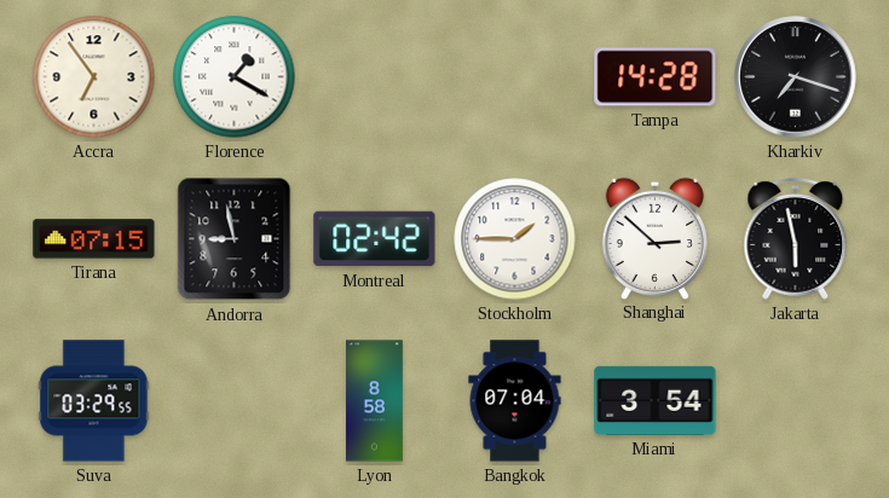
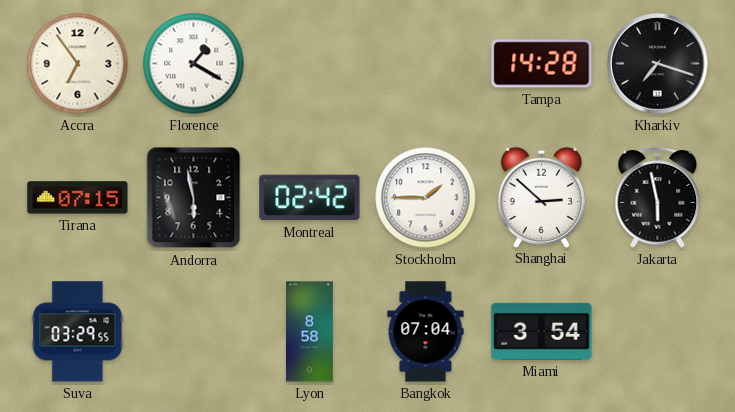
Andorra: 8:58 -> 5:58 (194, 198)
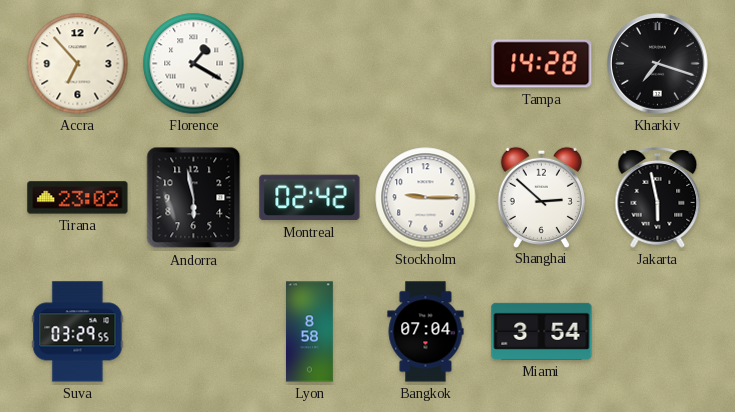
Accra: 6:54 -> 6:53 (78, 64)
Tirana: 07:15 -> 23:02 (78, 198)
Stockholm: 1:45 -> 9:15 (426, 198)
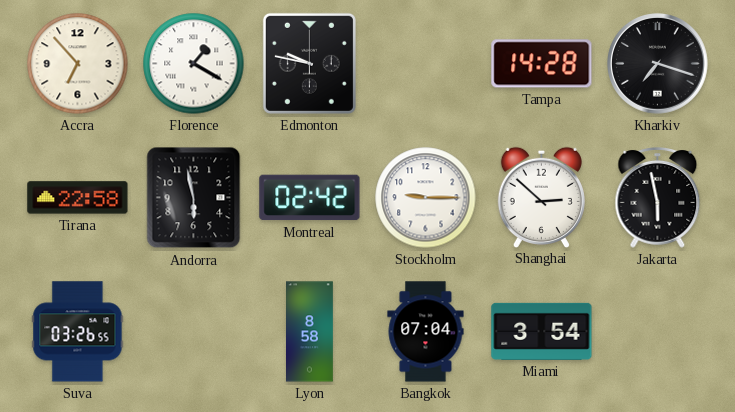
Edmonton: none -> 9:47 (309, 63)
Tirana: 23:02 -> 22:58 (78, 198)
Suva: 03:29 -> 03:26 (78, 332)
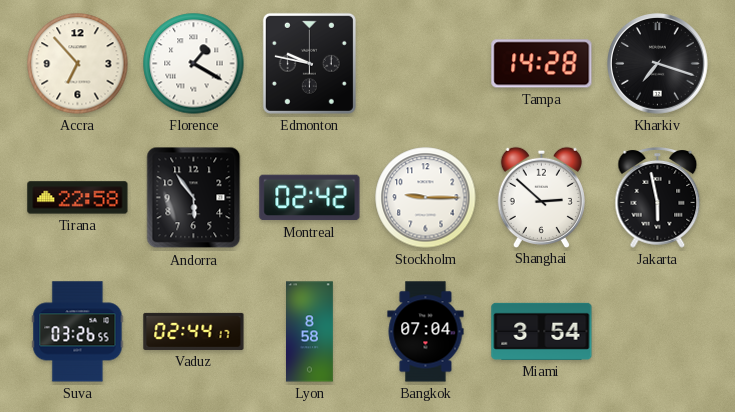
Andorra: 5:58 -> 5:54 (194, 198)
Vaduz: none -> 02:44 (194, 331)
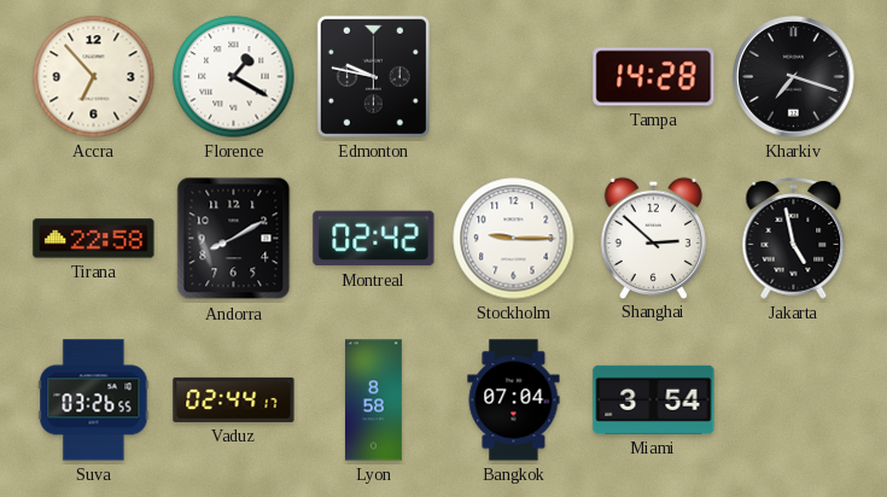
Andorra: 5:54 -> 8:10 (234, 239)
Jakarta: 5:58 -> 4:58 (794, 239)
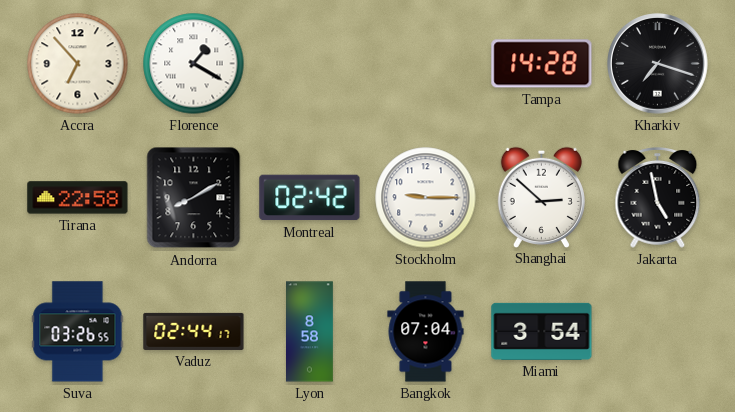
Edmonton: 9:47 -> none (373, 76)
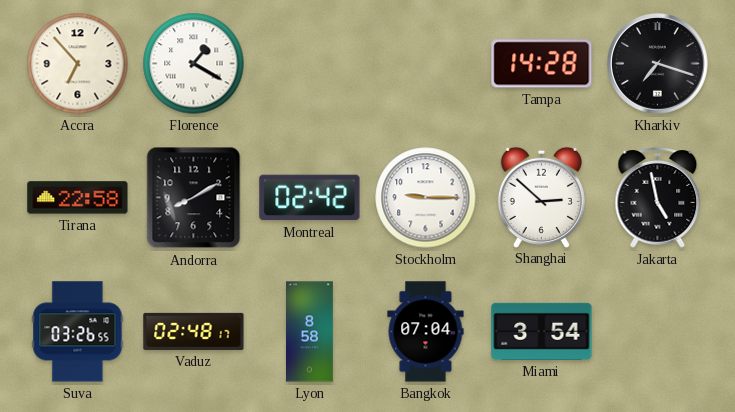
Vaduz: 02:44 -> 02:48 (194, 331)
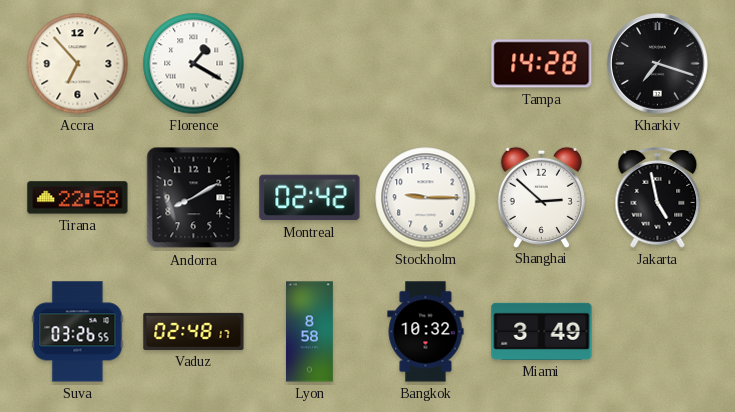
Bangkok: 07:04 -> 10:32 (426, 332)
Miami: 3:54 -> 3:49 (542, 331)
